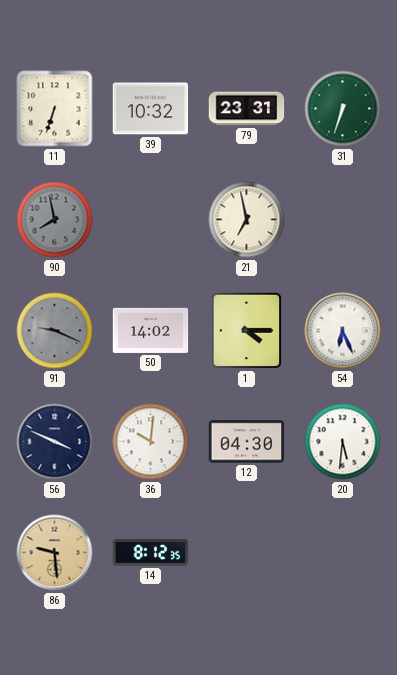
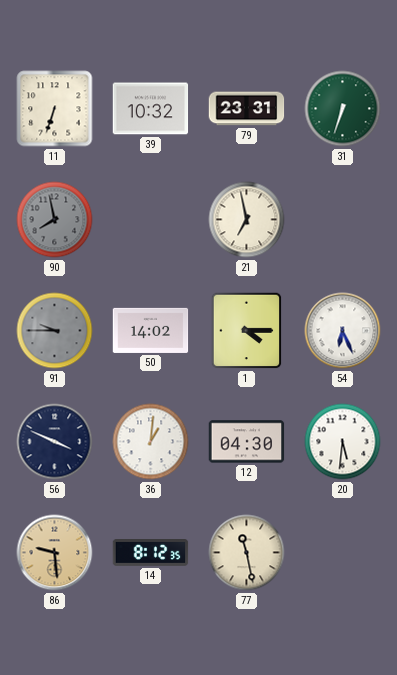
91: 9:19 -> 9:45 (55, 331)
36: 10:01 -> 1:01 (151, 442)
77: none -> 11:28 (247, 553)
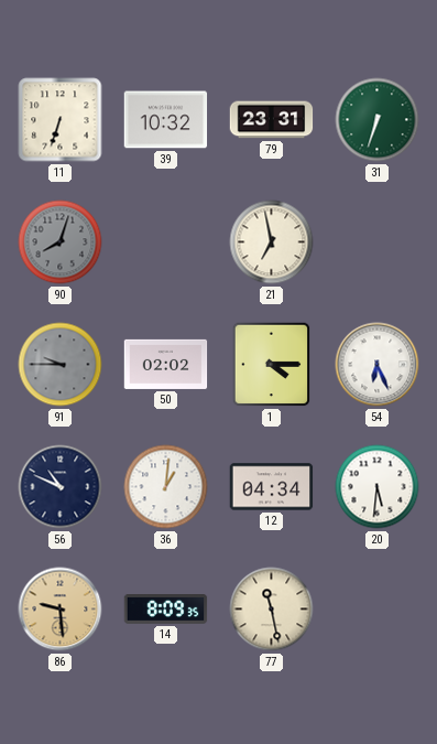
90: 7:58 -> 8:03 (61, 242)
50: 14:02 -> 02:02 (166, 364)
56: 3:49 -> 10:49 (61, 487)
12: 04:30 -> 04:34 (272, 487)
14: 8:12 -> 8:09 (166, 610)
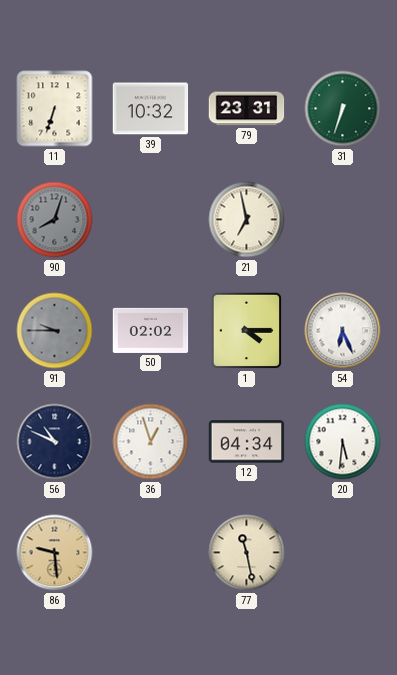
36: 1:01 -> 12:57 (151, 442)
14: 8:09 -> none (166, 610)
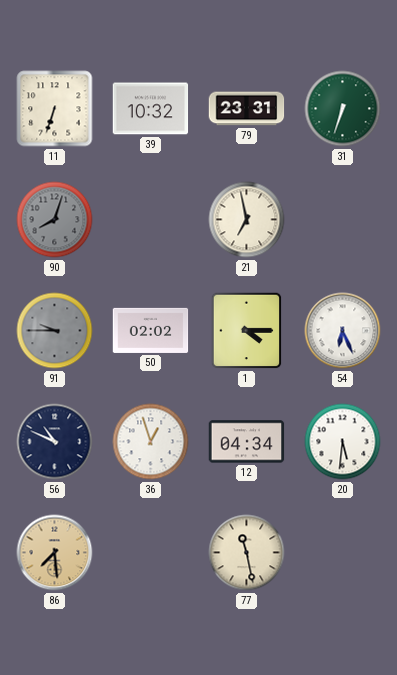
86: 9:29 -> 7:29 (55, 553)
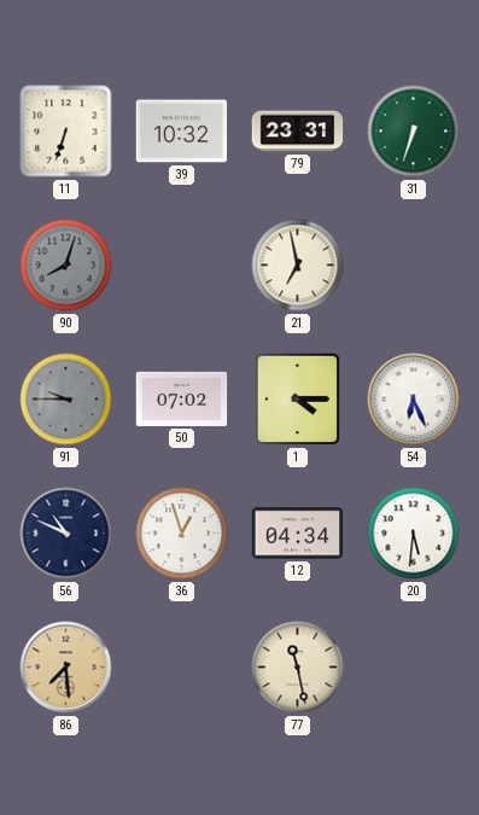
50: 02:02 -> 07:02 (182, 398)
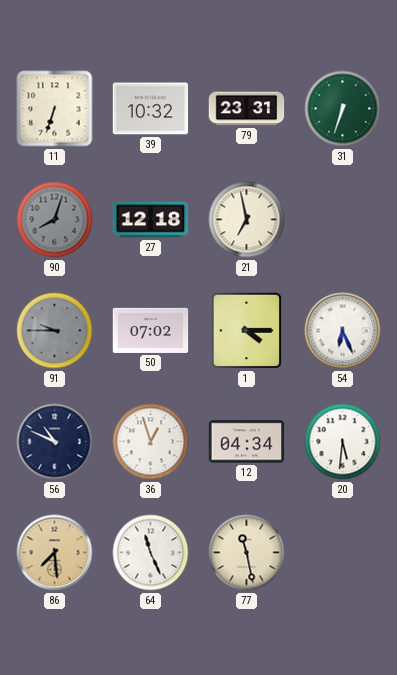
27: none -> 12:18 (151, 220)
64: none -> 11:26 (151, 553)
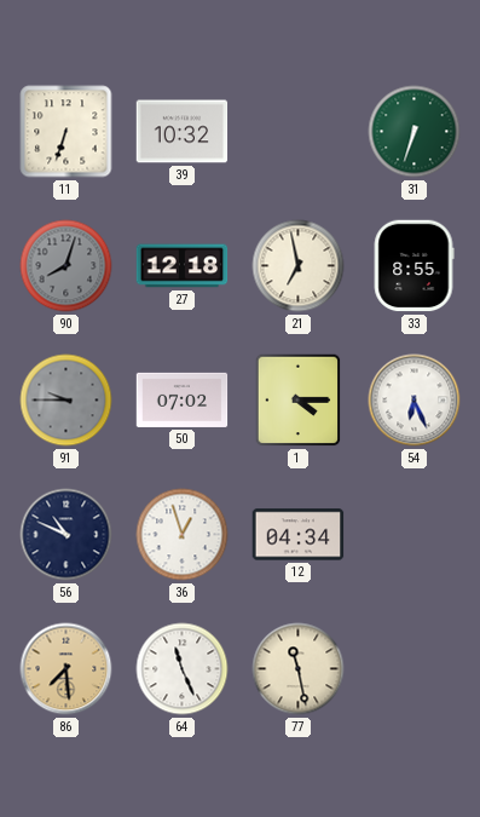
79: 23:31 -> none (247, 109)
33: none -> 8:55 (414, 266)
20: 5:31 -> none (343, 442)
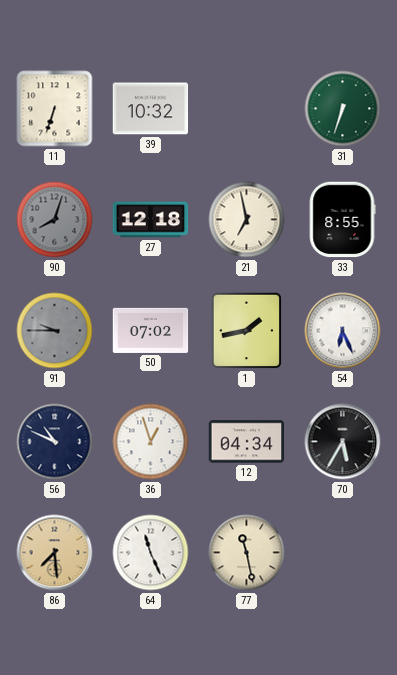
1: 4:15 -> 1:43 (247, 331)
70: none -> 5:35 (343, 442)
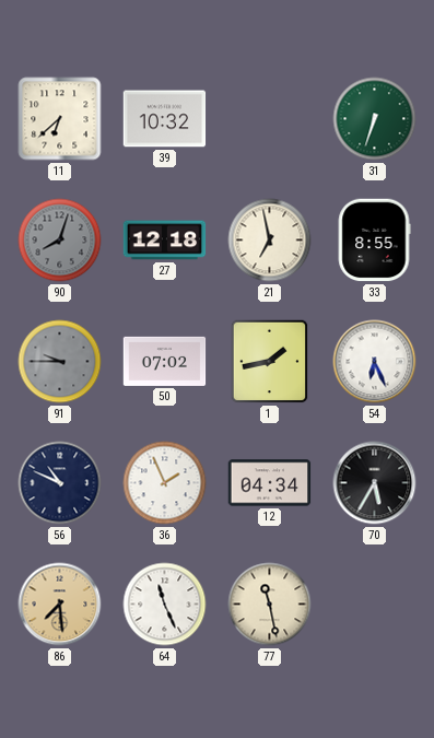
11: 6:33 -> 6:38 (60, 119)
36: 12:57 -> 1:56 (165, 483)
